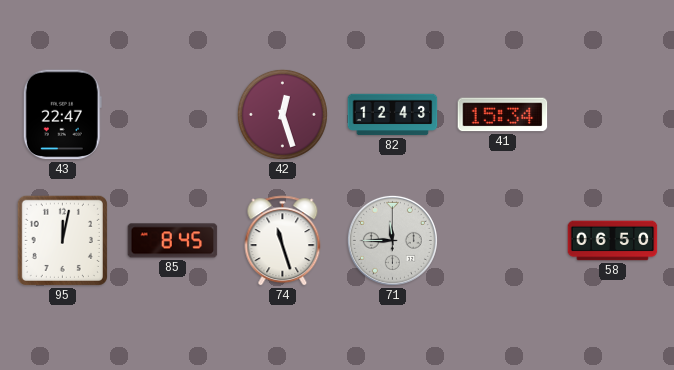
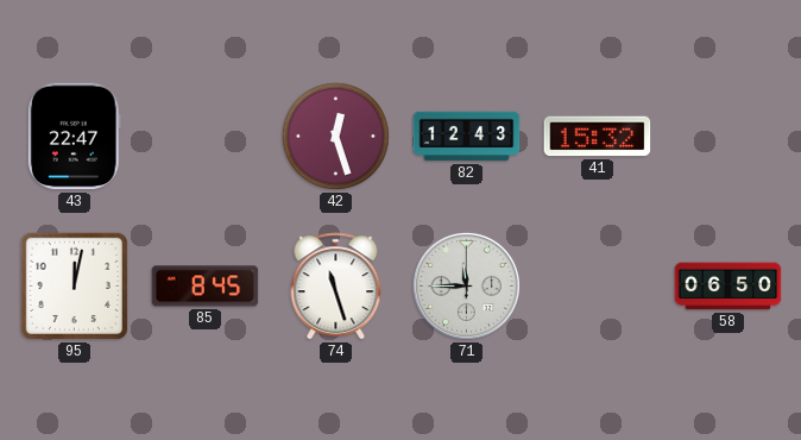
41: 15:34 -> 15:32 (598, 137)
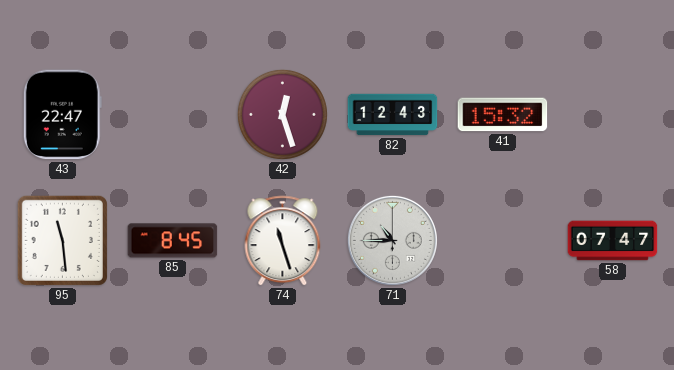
95: 12:02 -> 11:29 (62, 240)
71: 11:45 -> 10:45 (392, 240)
58: 06:50 -> 07:47 (613, 241)
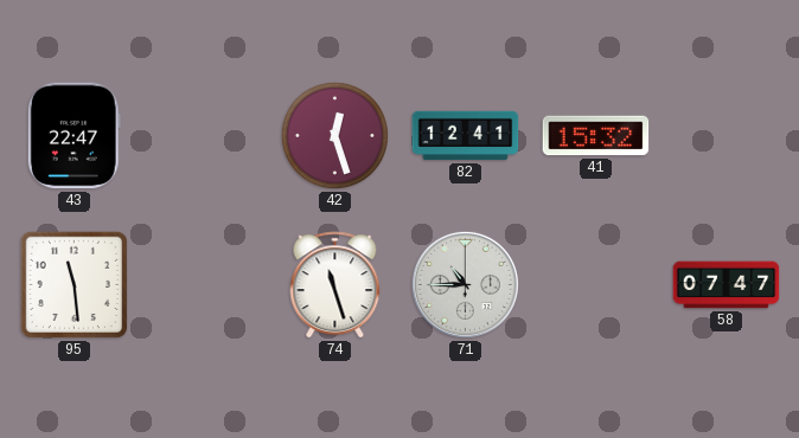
82: 12:43 -> 12:41 (466, 136)
85: 8:45 -> none (173, 241)
